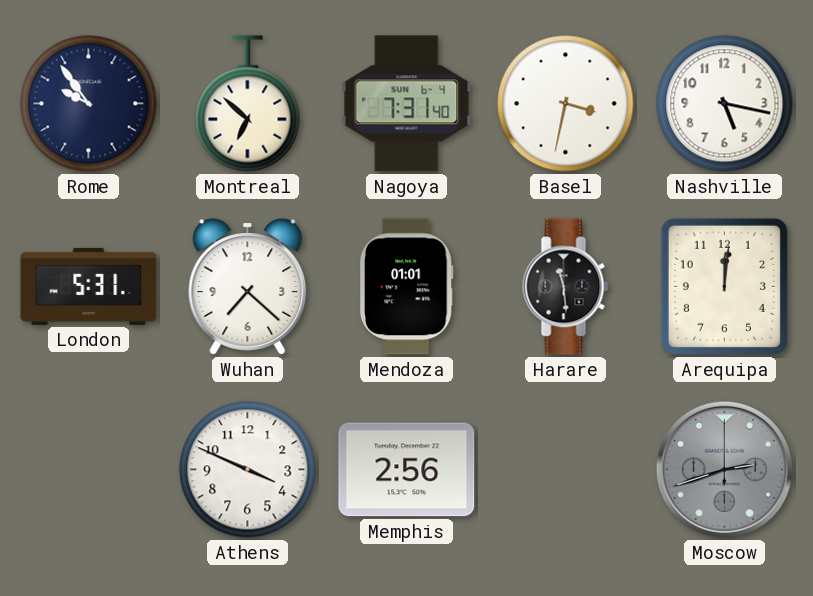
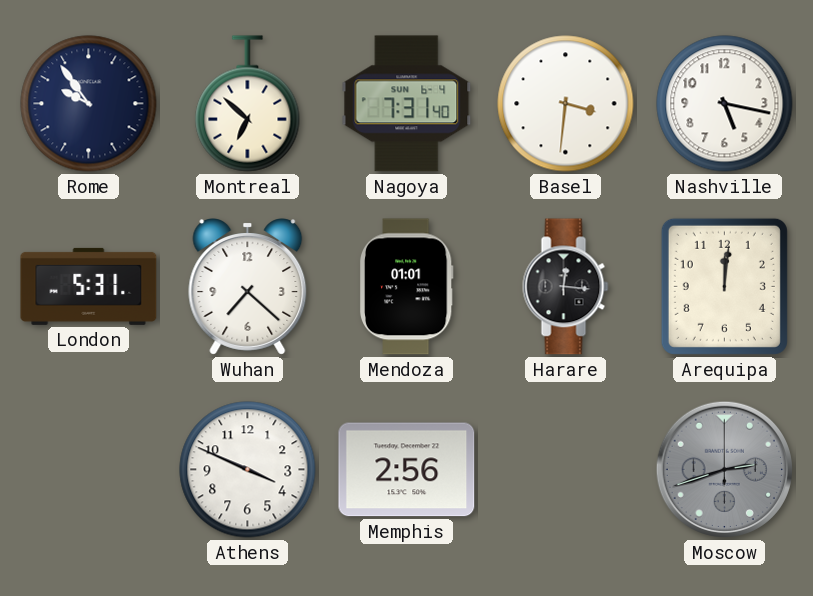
Basel: 3:32 -> 3:31 (566, 104)
Harare: 11:29 -> 12:16 (566, 287)
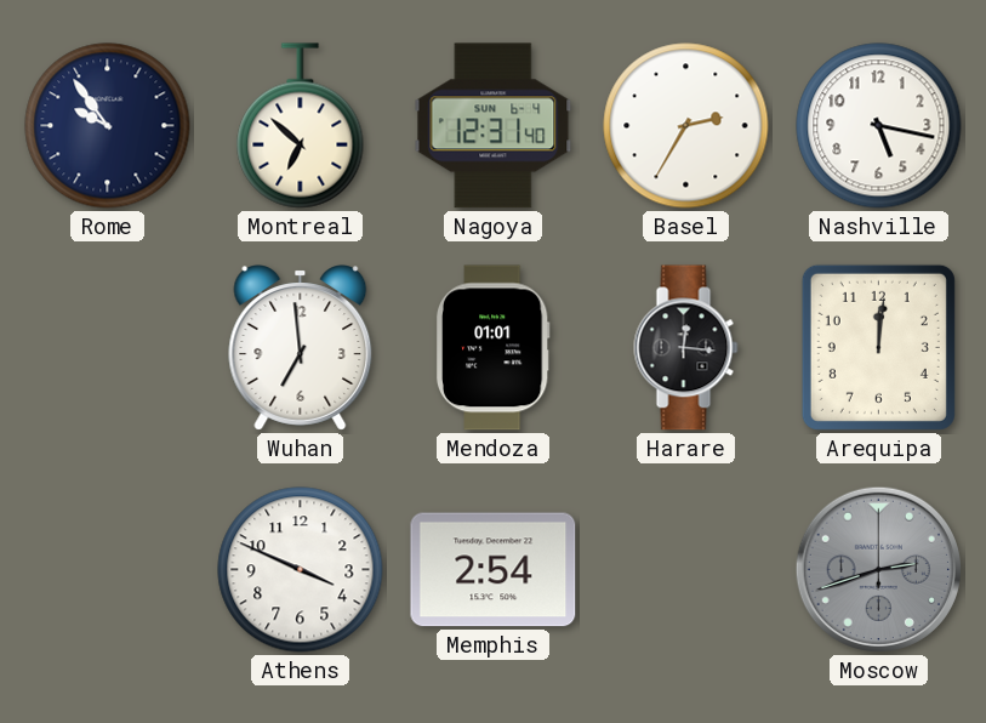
Nagoya: 7:31 -> 12:31 (494, 126)
Basel: 3:31 -> 2:35 (686, 126)
London: 5:31 -> none (89, 286)
Wuhan: 7:22 -> 6:59 (301, 348)
Memphis: 2:56 -> 2:54 (494, 570)
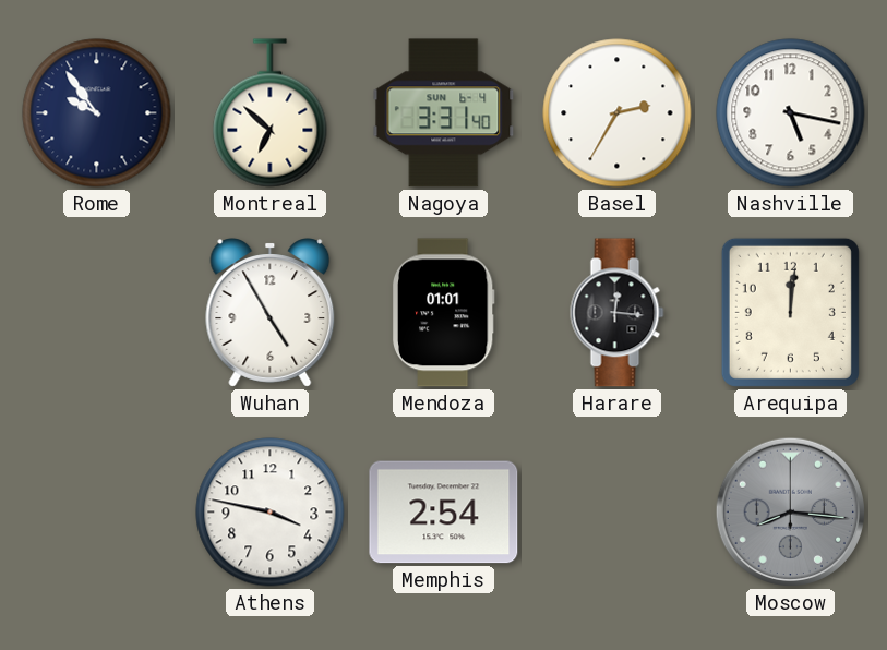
Nagoya: 12:31 -> 3:31 (444, 113)
Wuhan: 6:59 -> 4:55 (271, 313)
Athens: 3:49 -> 3:47 (271, 513)
Moscow: 2:42 -> 8:16 (790, 511)
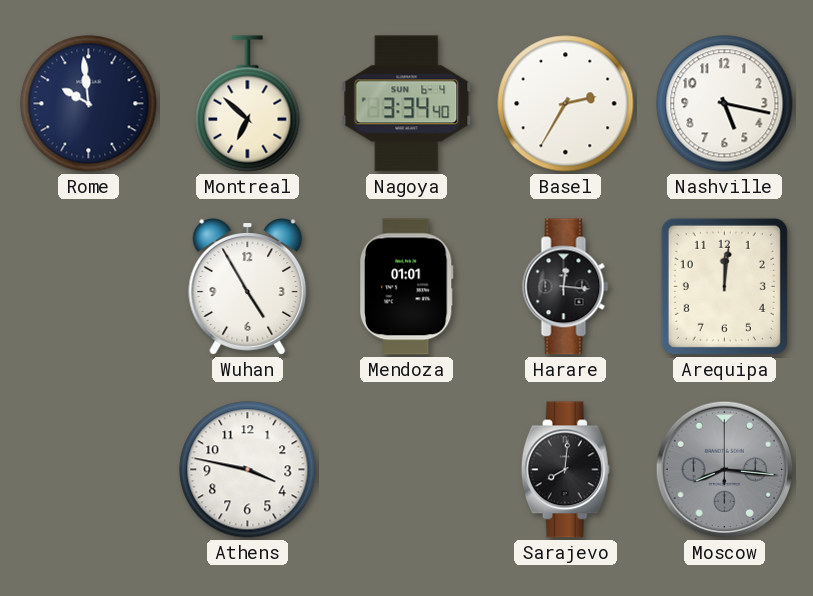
Rome: 9:54 -> 9:59 (89, 104)
Nagoya: 3:31 -> 3:34 (407, 104)
Memphis: 2:54 -> none (444, 513)
Sarajevo: none -> 8:01 (565, 470)
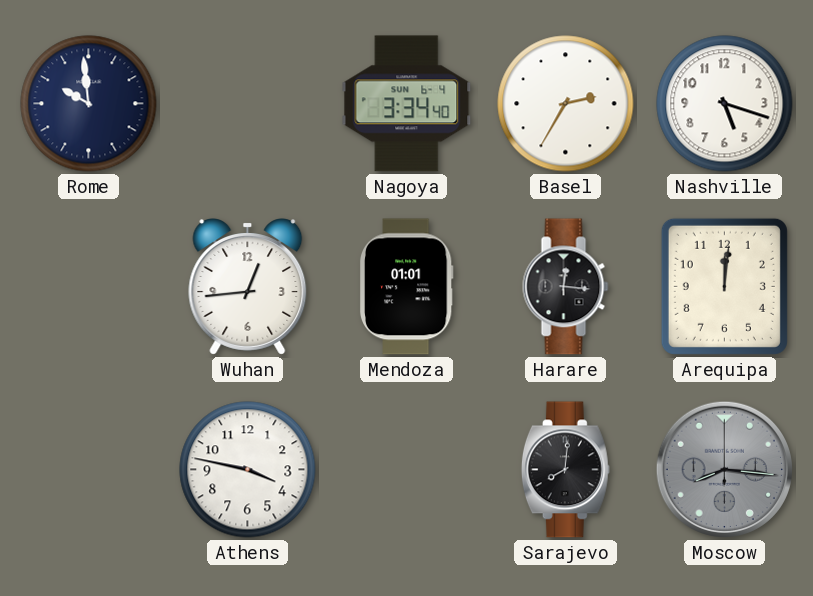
Montreal: 6:52 -> none (248, 104)
Nashville: 5:17 -> 5:18 (725, 104)
Wuhan: 4:55 -> 12:44 (248, 287)
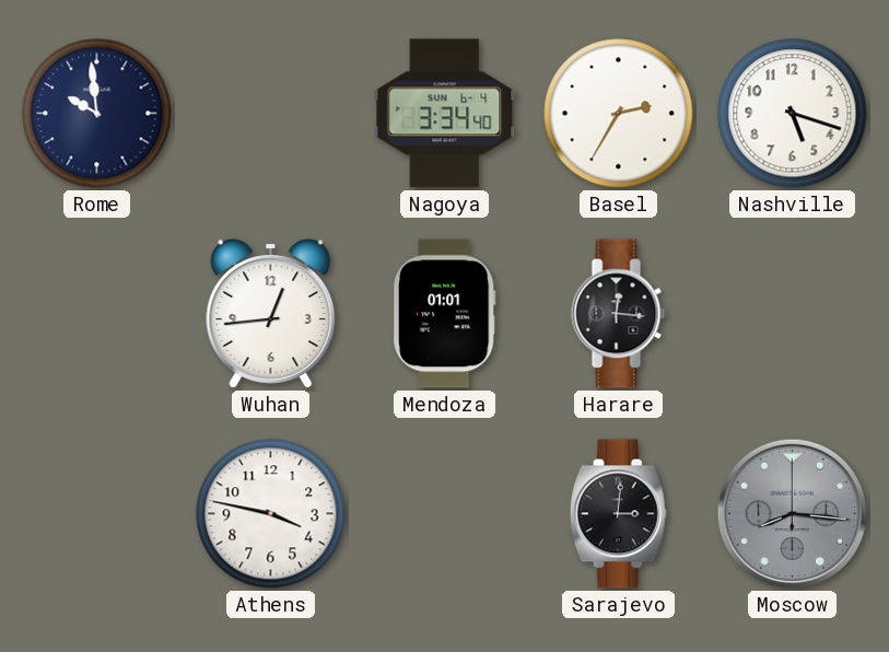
Arequipa: 12:01 -> none (724, 286)
Sarajevo: 8:01 -> 3:01 (618, 514)
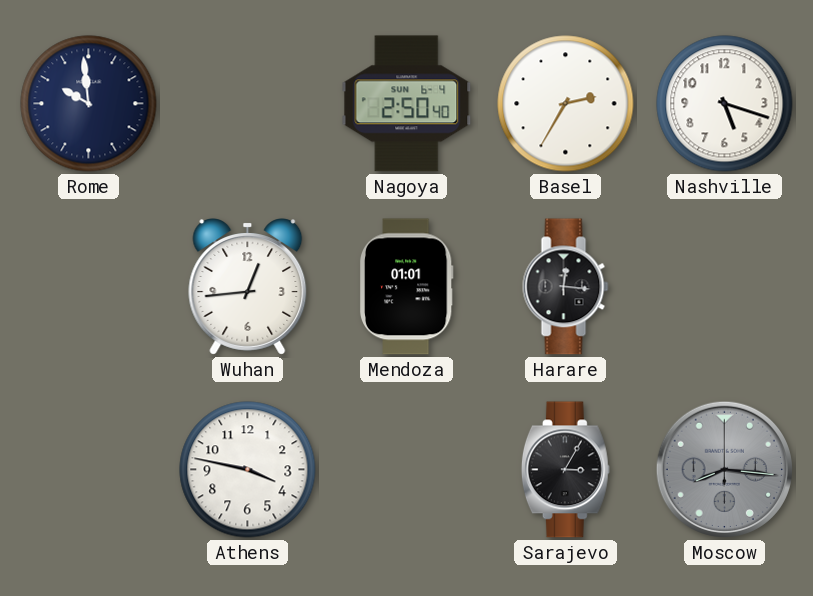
Nagoya: 3:34 -> 2:50 (407, 104)
Sarajevo: 3:01 -> 3:05 (565, 470)
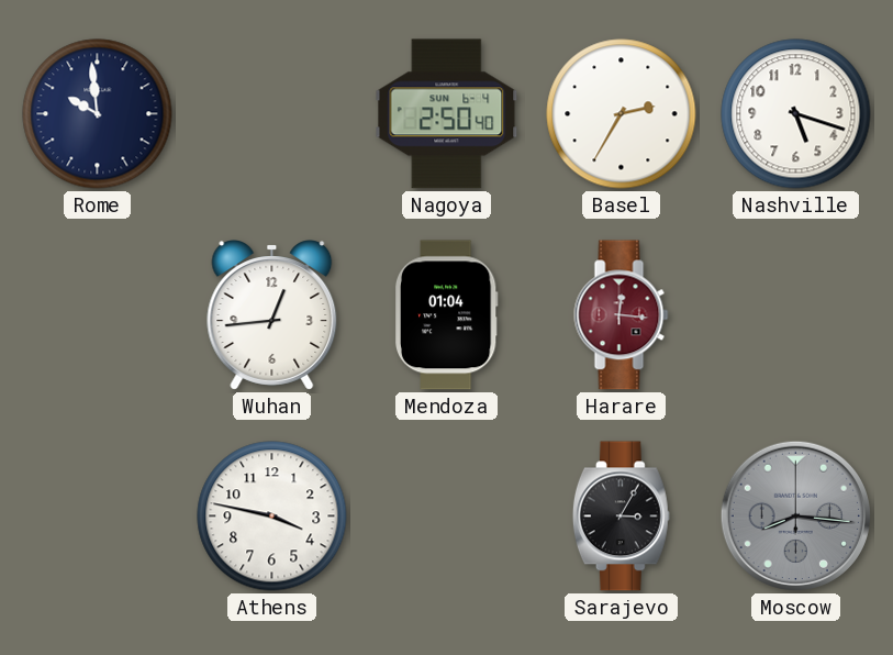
Mendoza: 01:01 -> 01:04 (446, 315)
Harare dial: black -> burgundy (622, 315)
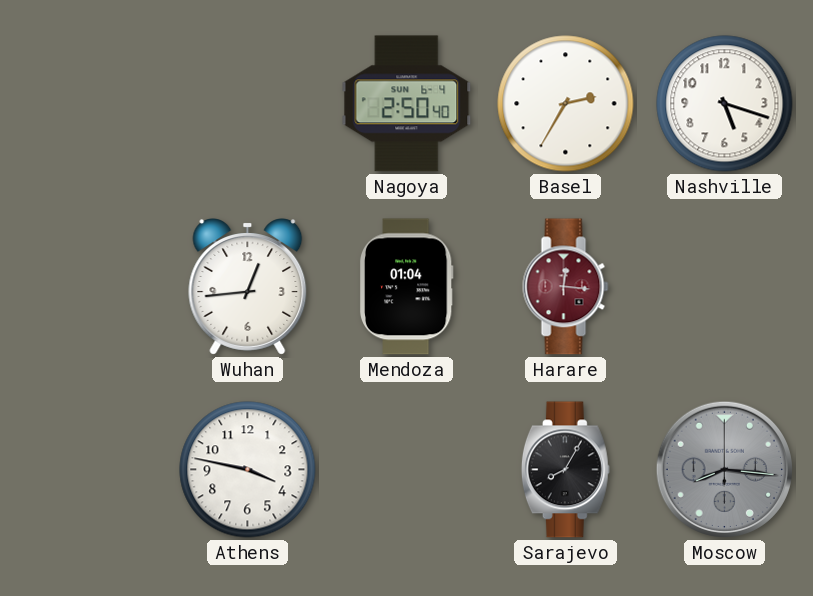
Rome: 9:59 -> none (98, 114)
Sarajevo: 3:05 -> 8:05 (565, 470)
